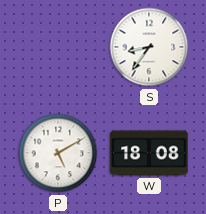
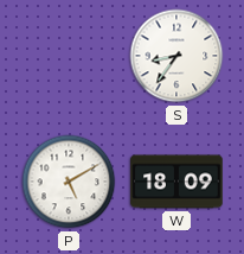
W: 18:08 -> 18:09 (176, 182)
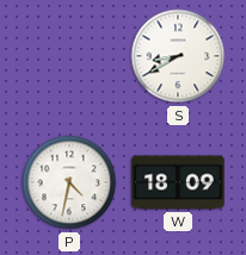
S: 8:36 -> 8:40 (178, 56)
P: 5:10 -> 4:32 (69, 182)
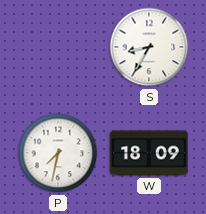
S: 8:40 -> 8:35 (149, 47)
P: 4:32 -> 7:32 (58, 153)
